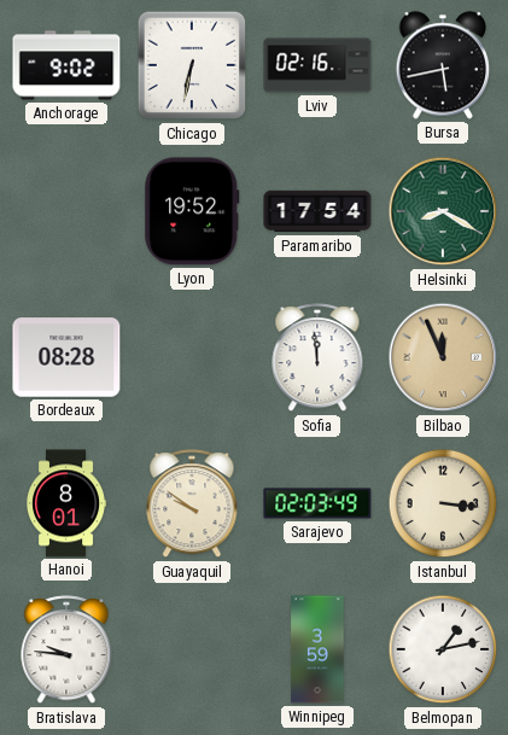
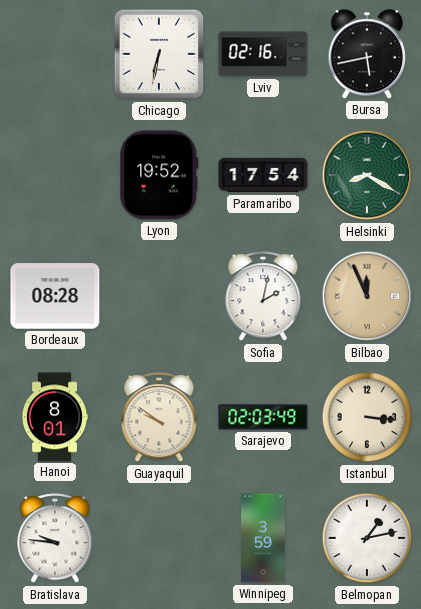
Anchorage: 9:02 -> none (66, 65)
Sofia: 11:59 -> 2:02 (263, 297)
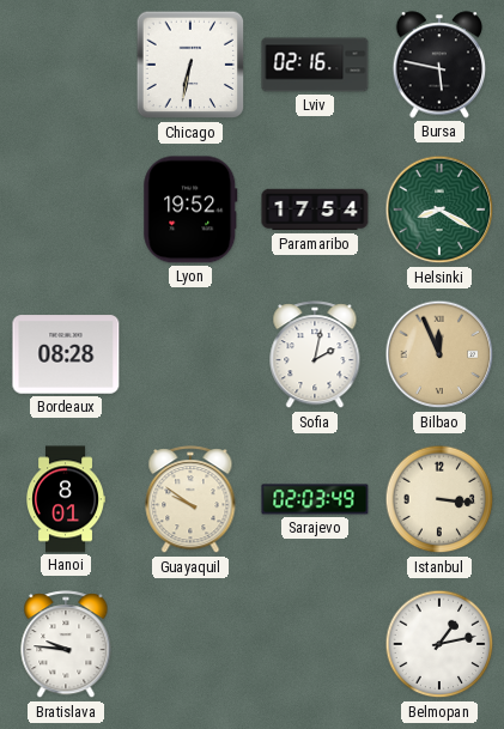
Bursa: 5:43 -> 5:47 (439, 65)
Winnipeg: 3:59 -> none (263, 538)
